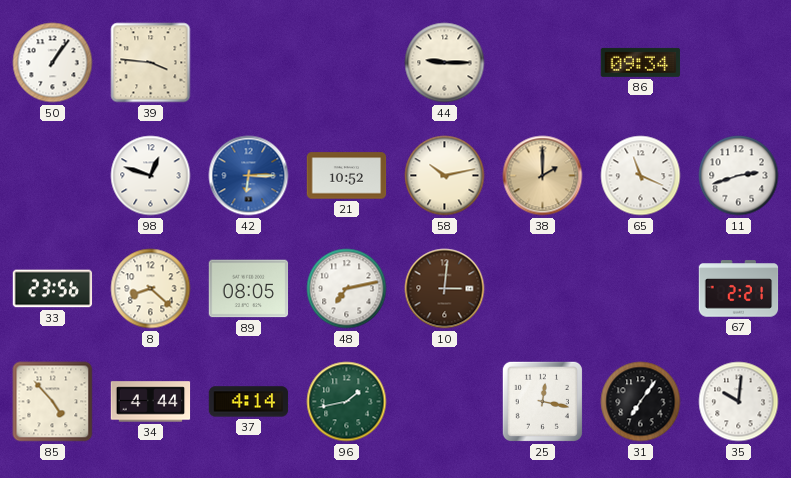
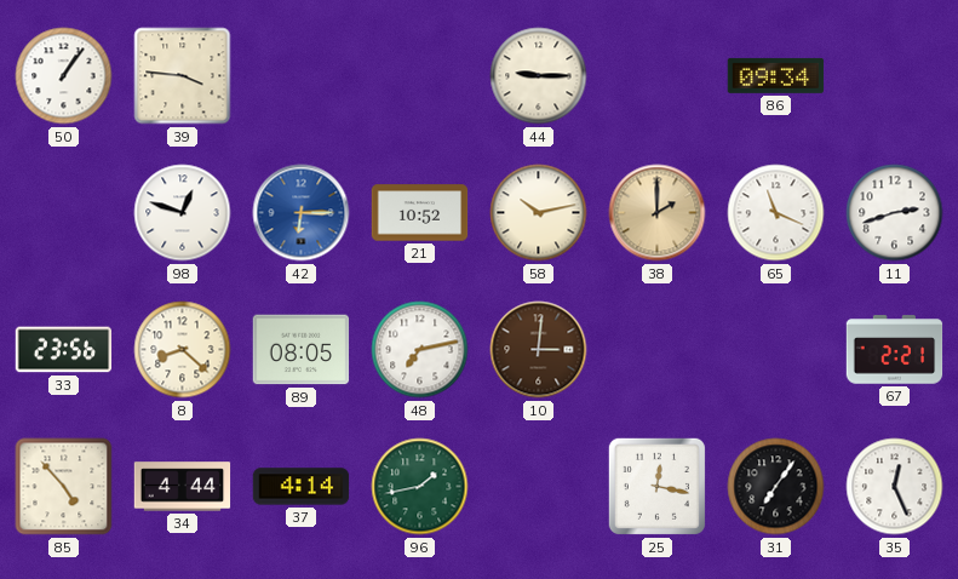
35: 10:01 -> 12:26 (895, 487)
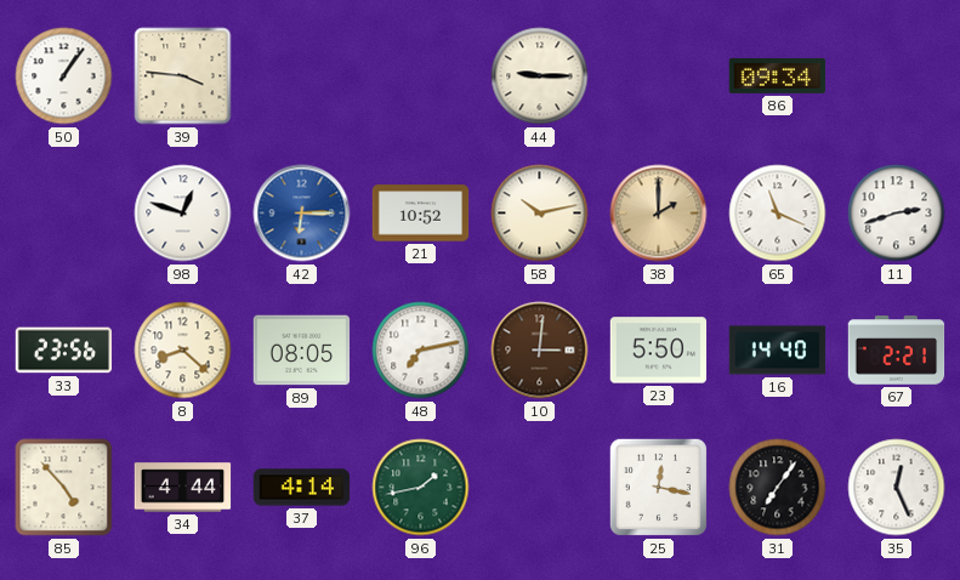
23: none -> 5:50 (659, 351)
16: none -> 14:40 (778, 351)
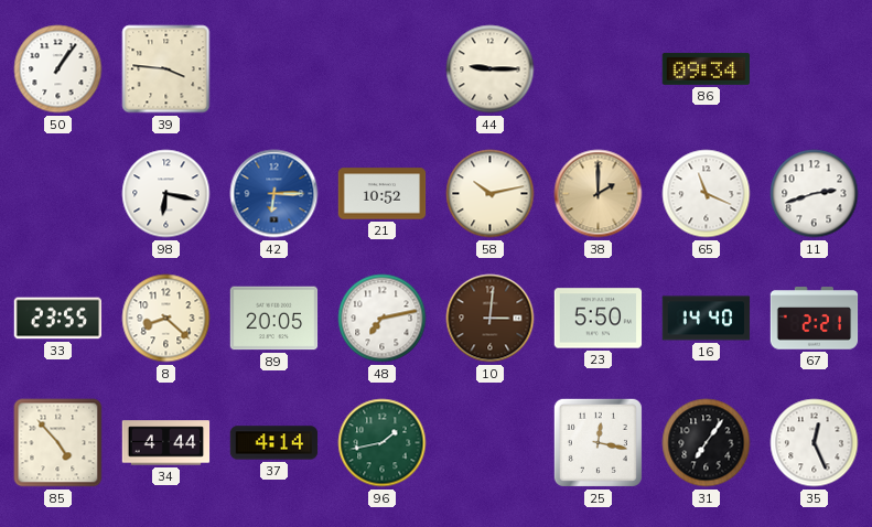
98: 12:48 -> 6:17 (166, 194)
33: 23:56 -> 23:55 (58, 319)
89: 08:05 -> 20:05 (274, 319)
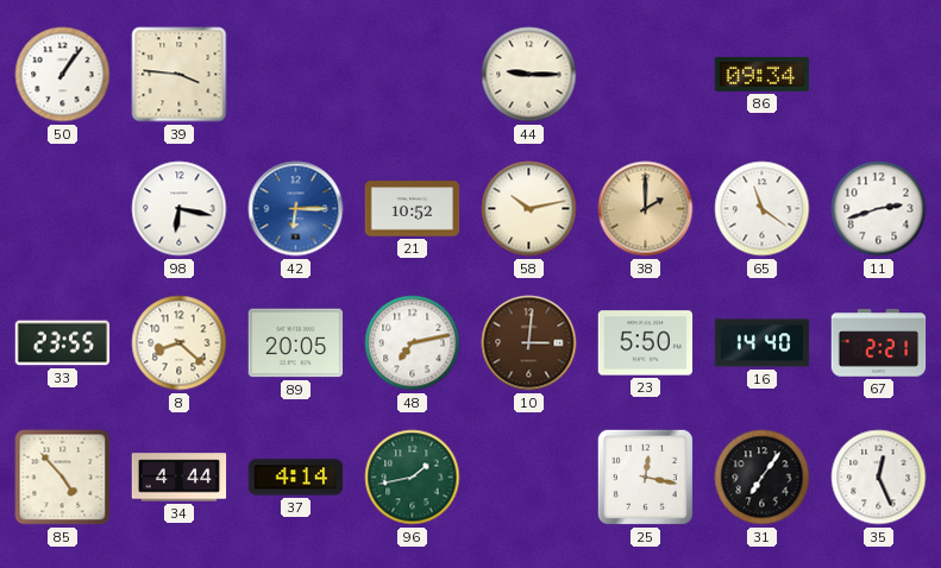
65: 11:19 -> 11:21 (763, 209)
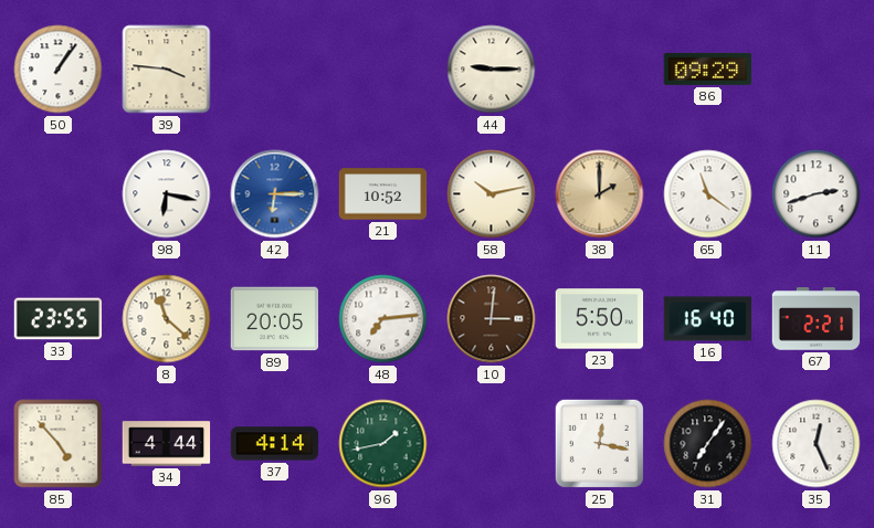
86: 09:34 -> 09:29 (708, 68)
8: 8:22 -> 11:22 (167, 319)
48: 7:13 -> 7:14 (383, 319)
16: 14:40 -> 16:40 (708, 319)
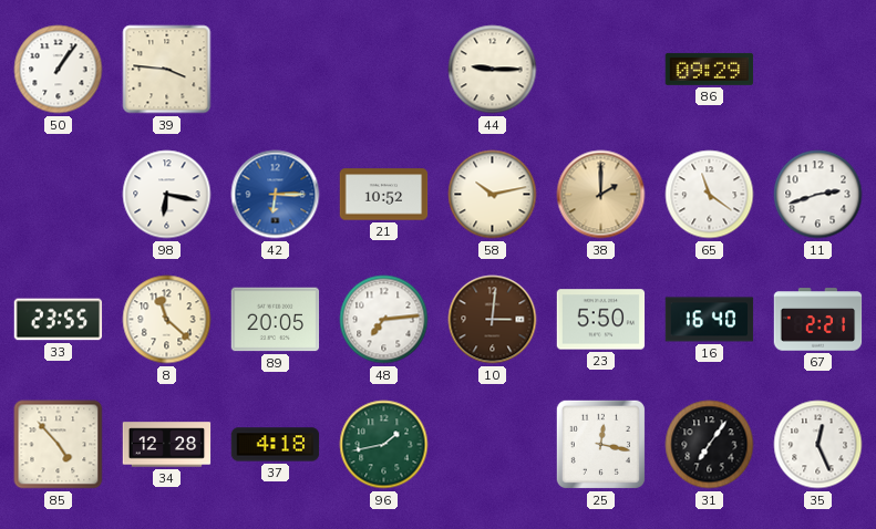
34: 4:44 -> 12:28 (167, 445)
37: 4:14 -> 4:18 (276, 445)
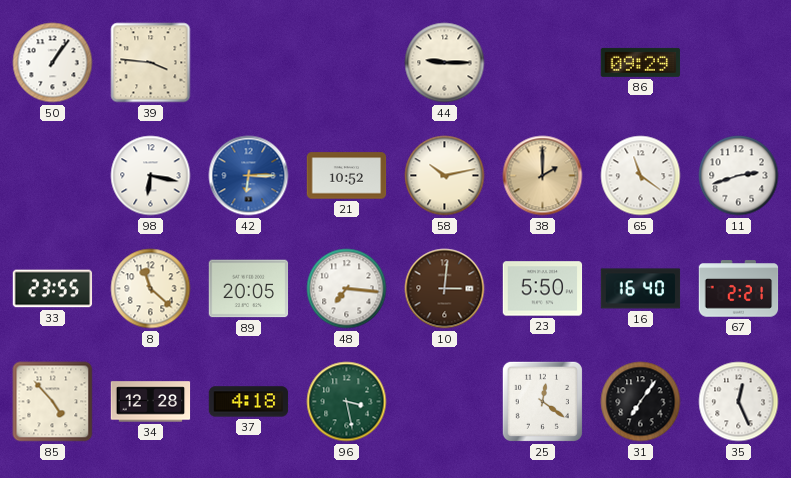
48: 7:14 -> 7:16 (347, 289)
96: 1:43 -> 3:28 (347, 402)
25: 12:17 -> 12:21 (542, 401)
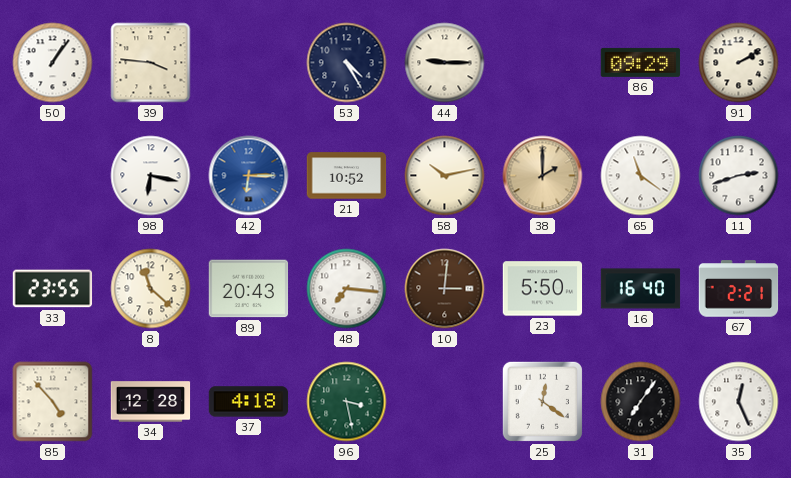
53: none -> 4:25 (347, 63)
91: none -> 2:10 (739, 63)
89: 20:05 -> 20:43 (249, 289)
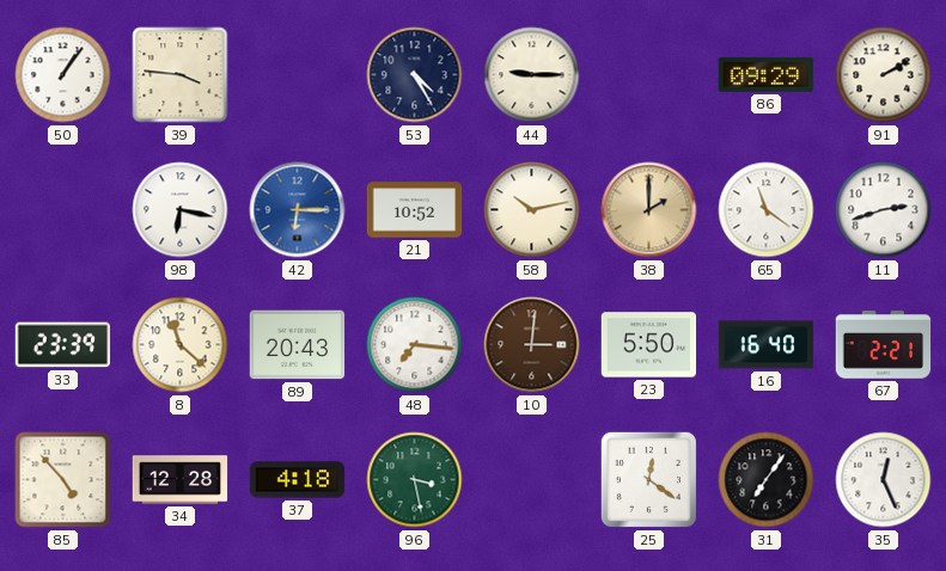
33: 23:55 -> 23:39 (63, 345)
